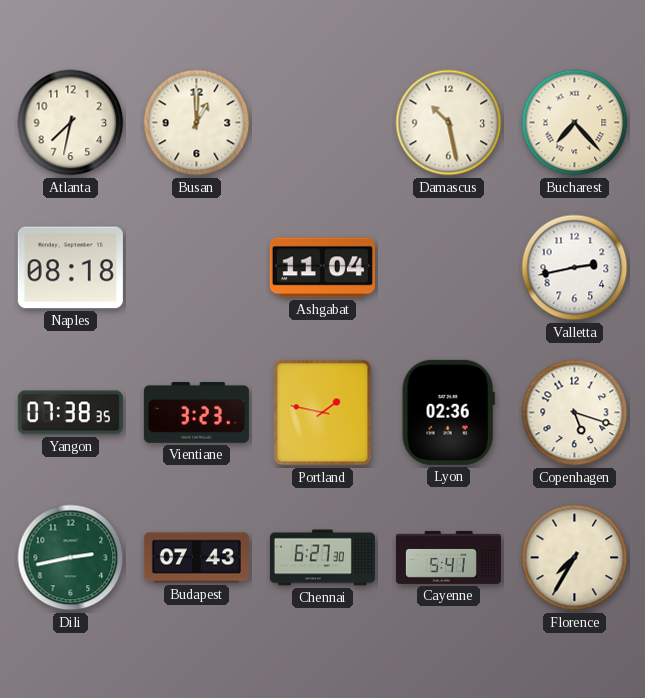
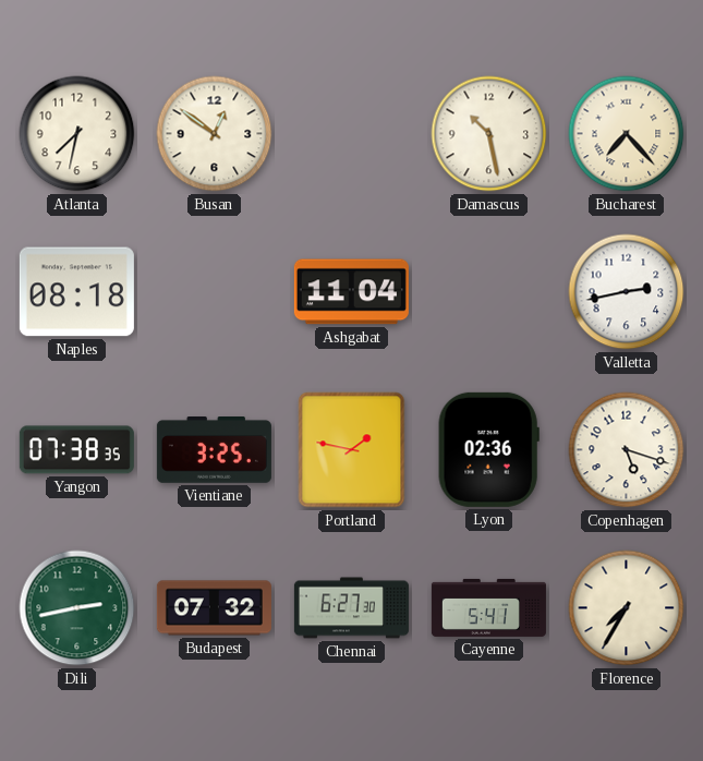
Busan: 1:00 -> 12:51 (215, 134)
Vientiane: 3:23 -> 3:25 (214, 450)
Budapest: 07:43 -> 07:32 (214, 608)
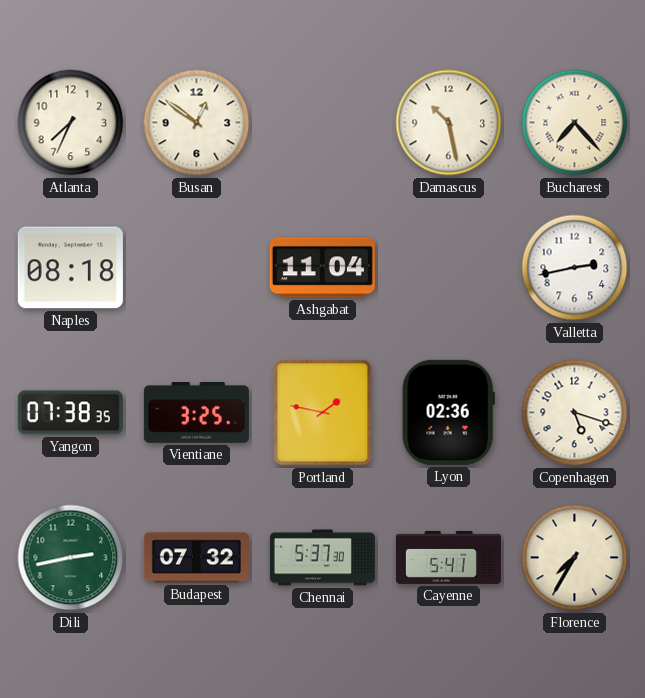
Atlanta: 7:32 -> 7:34 (71, 123)
Chennai: 6:27 -> 5:37 (322, 558)
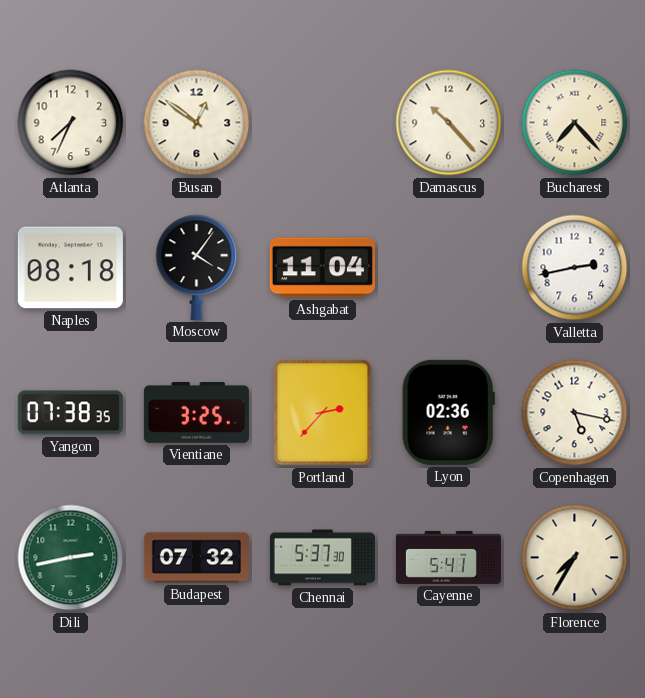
Damascus: 10:28 -> 10:23 (449, 123)
Moscow: none -> 4:06 (197, 267)
Portland: 1:47 -> 2:37 (323, 413)
Copenhagen: 5:18 -> 5:17 (575, 413)
